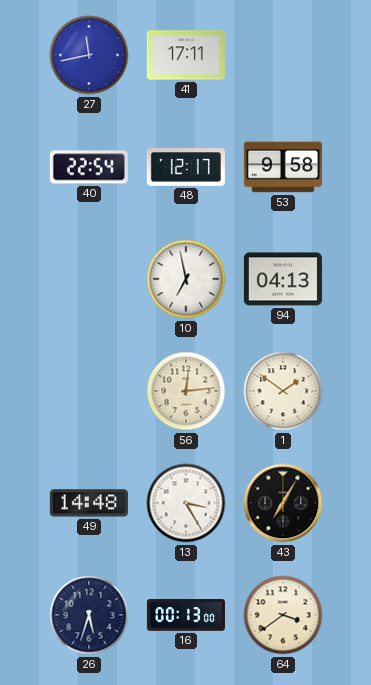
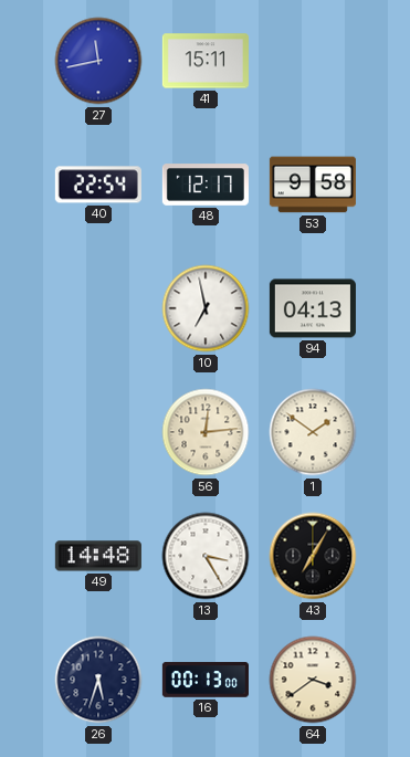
41: 17:11 -> 15:11 (206, 61)
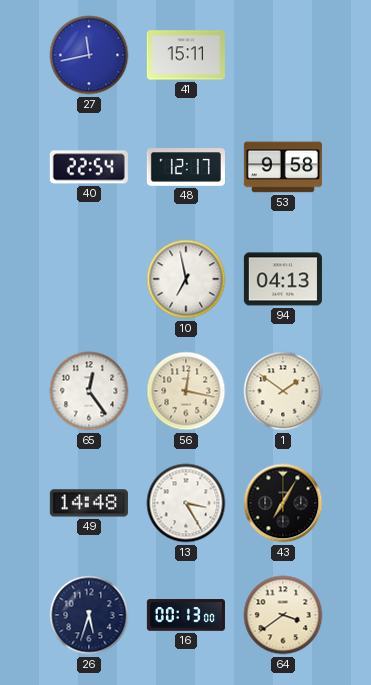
65: none -> 12:24 (89, 391)
56: 12:14 -> 12:17 (186, 391)
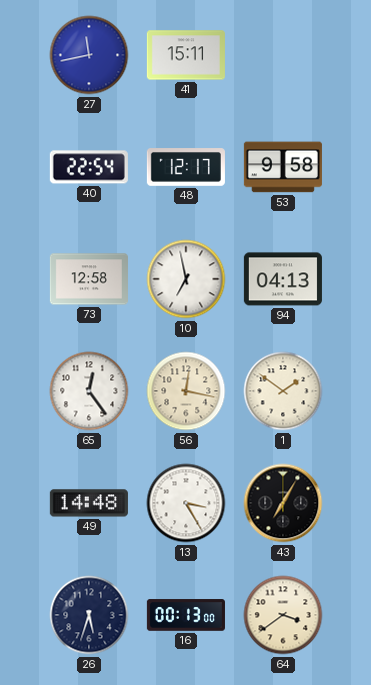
73: none -> 12:58 (89, 279)
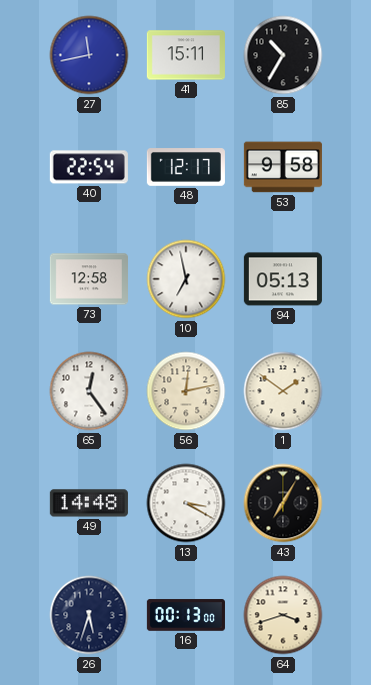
85: none -> 10:35 (283, 55)
94: 04:13 -> 05:13 (283, 279)
56: 12:17 -> 12:13 (186, 391)
13: 3:25 -> 3:20 (186, 503)
64: 3:39 -> 3:42 (283, 615)
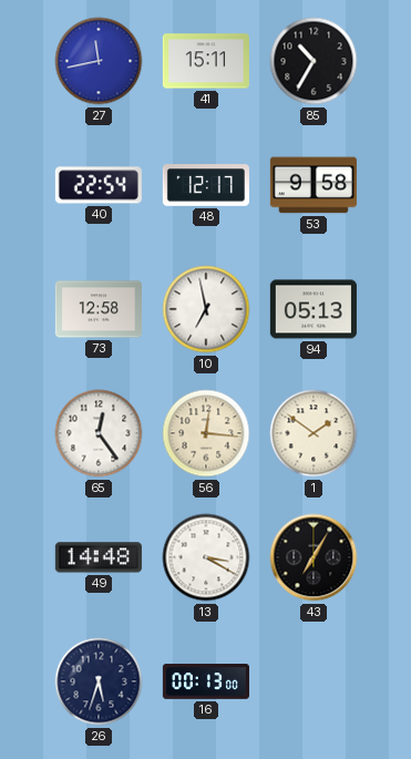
56: 12:13 -> 12:16 (206, 433)
64: 3:42 -> none (283, 615)
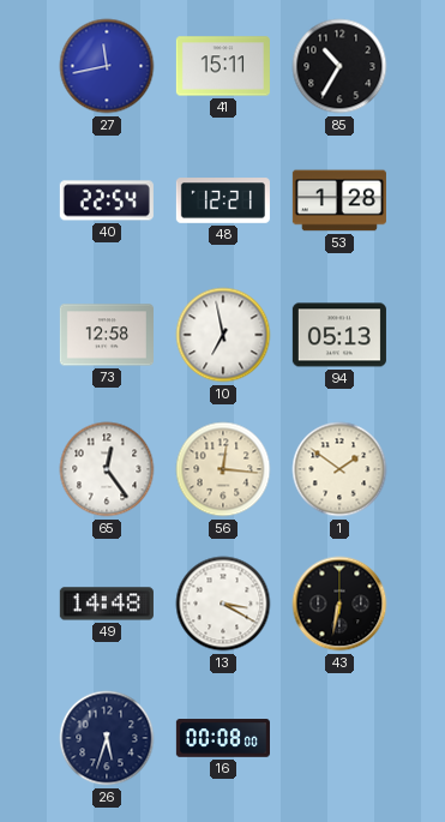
48: 12:17 -> 12:21 (223, 200)
53: 9:58 -> 1:28 (339, 200)
43: 7:05 -> 6:32 (339, 604)
16: 00:13 -> 00:08 (223, 738)
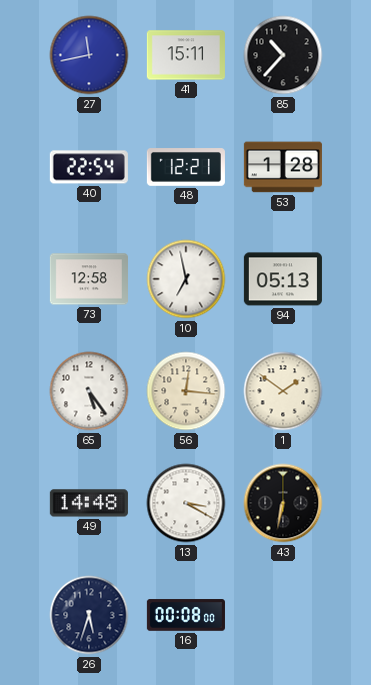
85: 10:35 -> 10:37 (283, 55)
65: 12:24 -> 5:24 (89, 391)
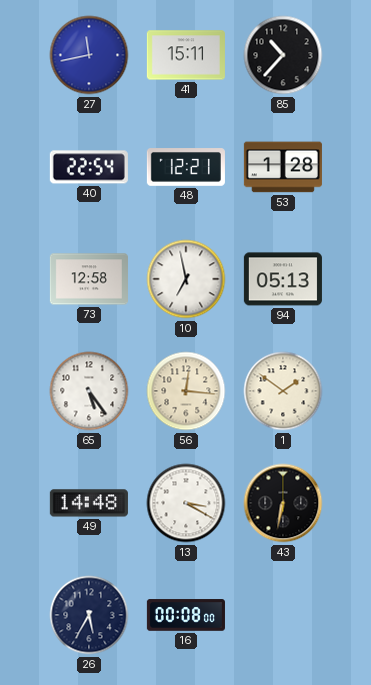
26: 5:33 -> 5:35 (89, 615)
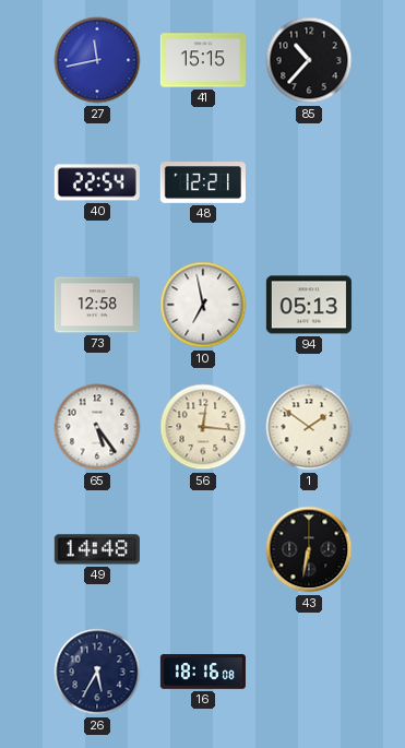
41: 15:11 -> 15:15 (203, 60)
53: 1:28 -> none (283, 167)
13: 3:20 -> none (186, 503)
16: 00:08 -> 18:16 (203, 672)
